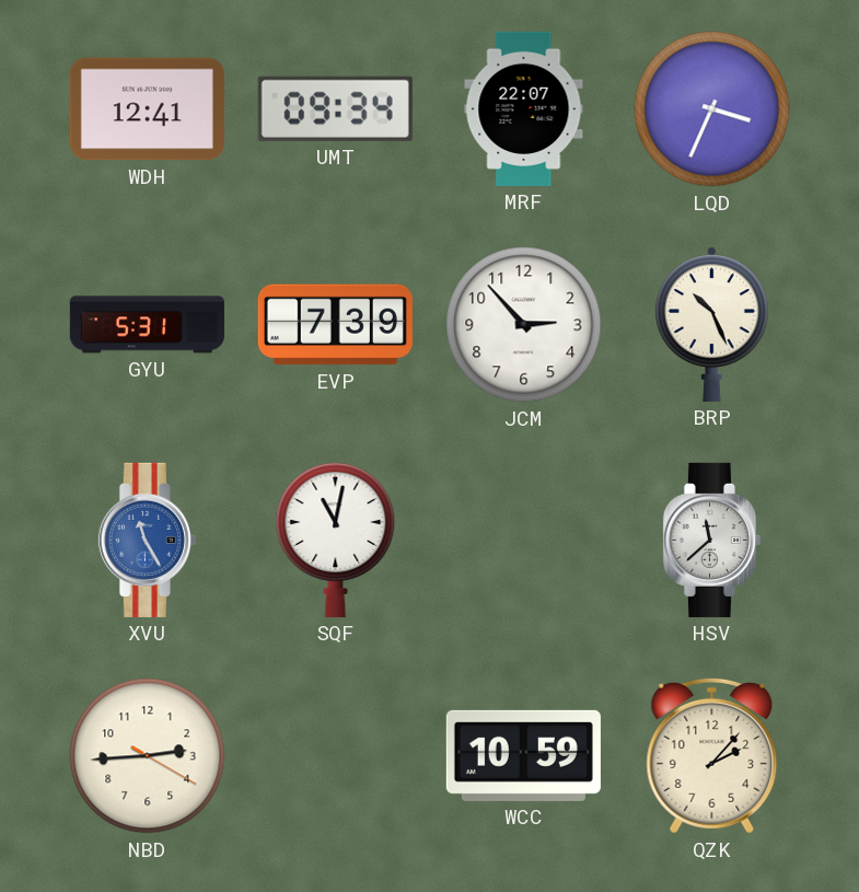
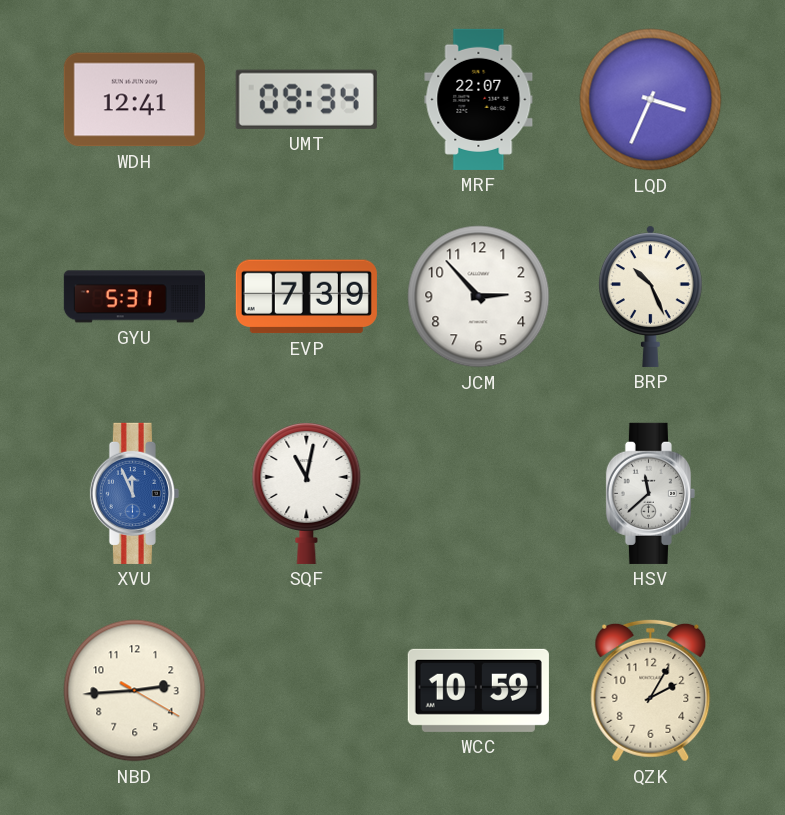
XVU: 11:25 -> 11:56 (134, 493)
QZK: 2:07 -> 2:05 (651, 690)
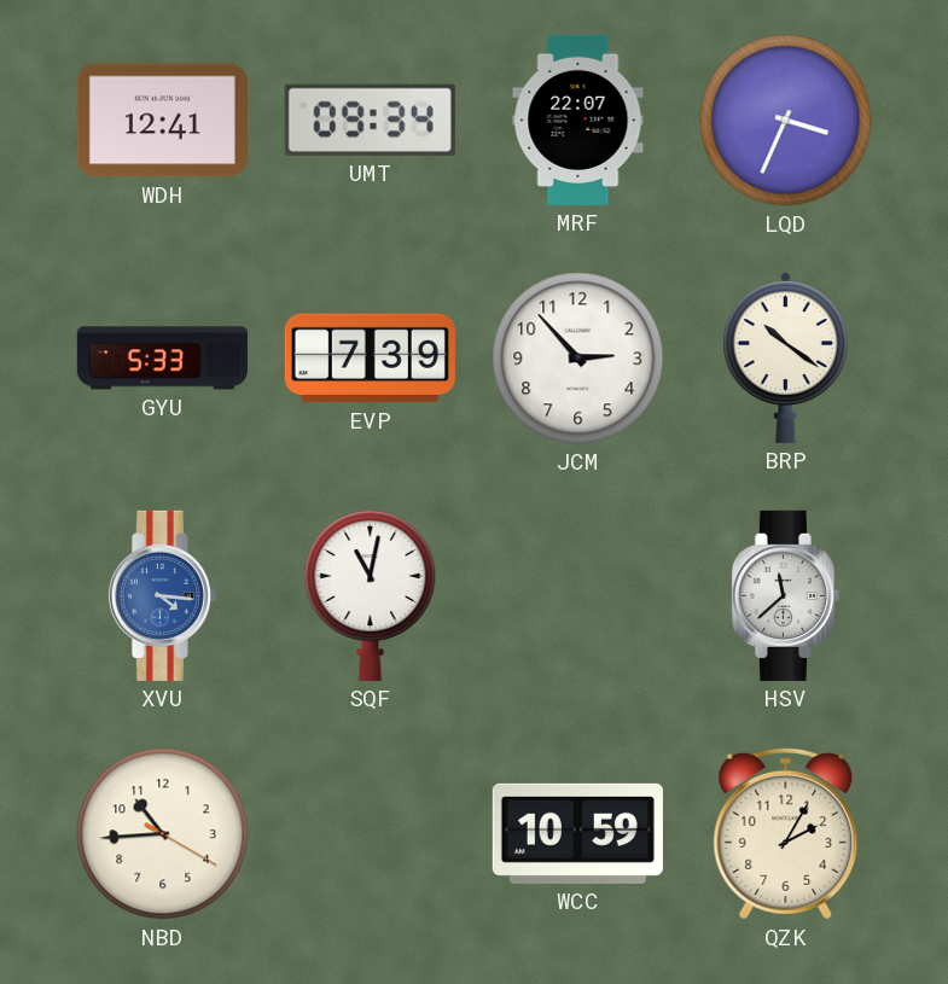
GYU: 5:31 -> 5:33 (162, 359)
BRP: 10:26 -> 10:21 (785, 357)
XVU: 11:56 -> 4:16 (162, 595)
NBD: 2:44 -> 10:44 (163, 834)
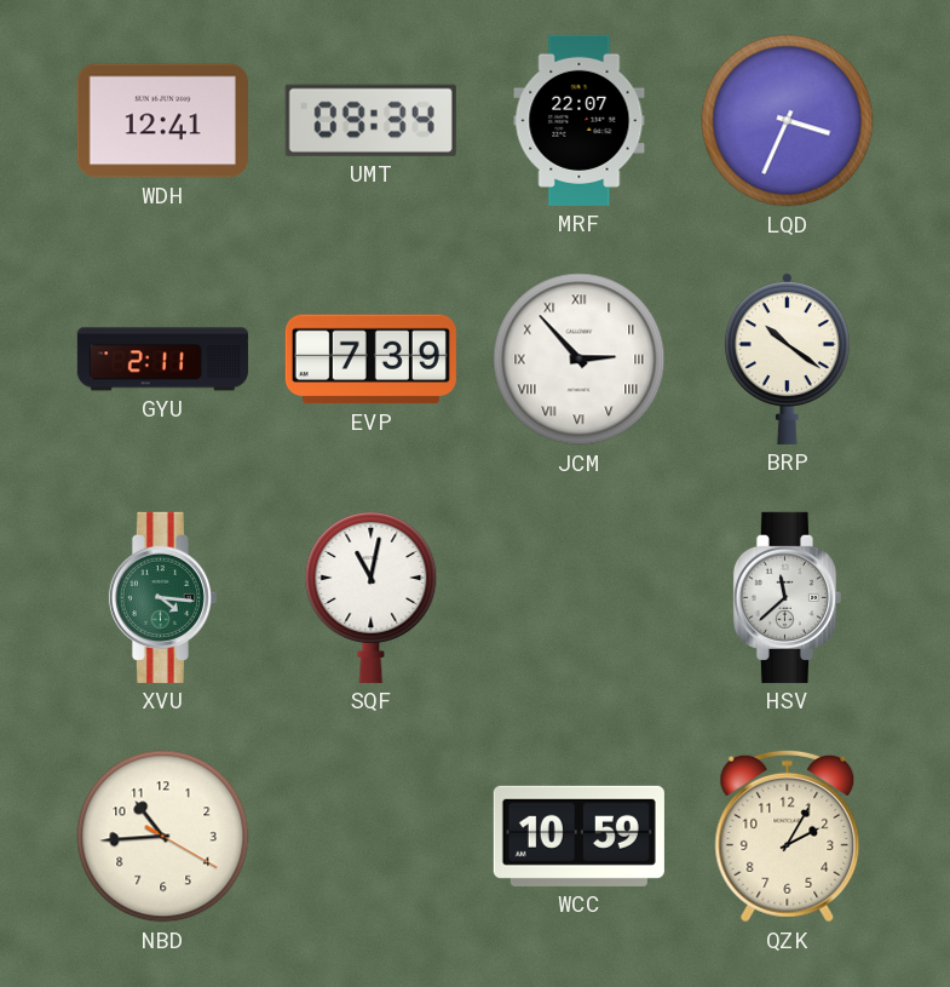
GYU: 5:33 -> 2:11 (162, 360)
JCM numerals: Arabic -> Roman (580, 360)
XVU dial: blue -> green (162, 597)
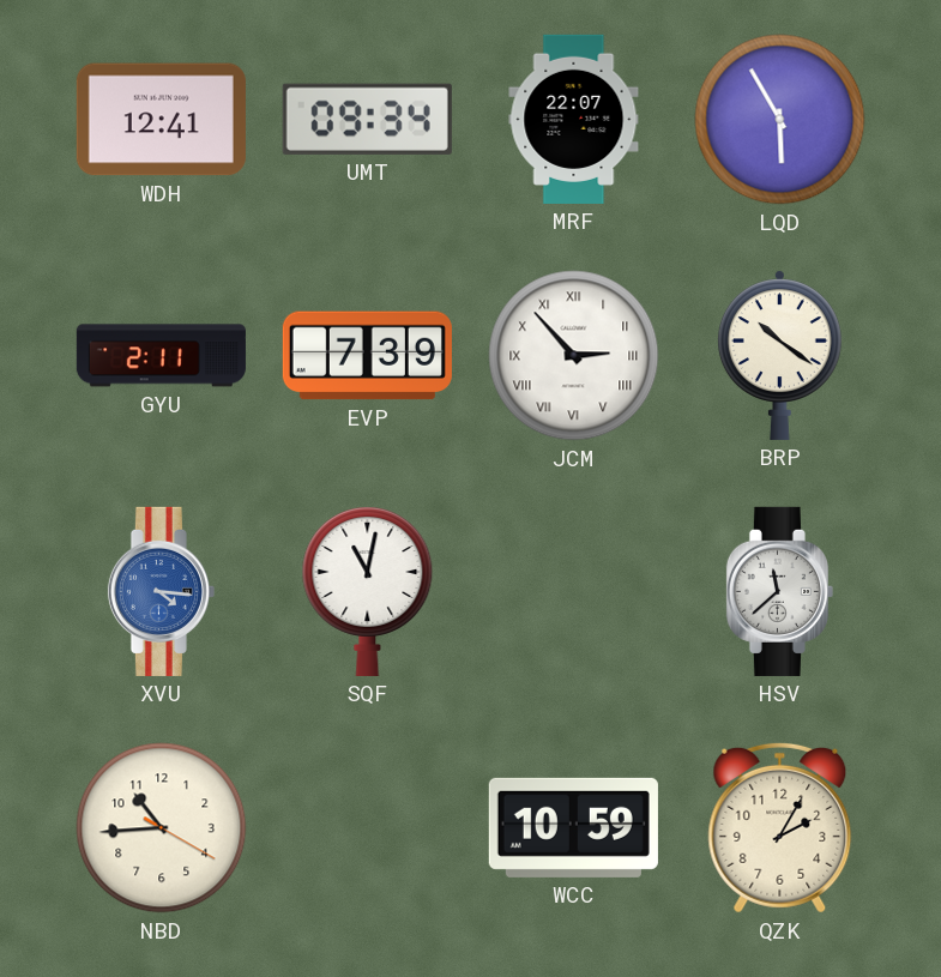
LQD: 3:34 -> 5:55 (780, 120)
XVU dial: green -> blue (161, 591)
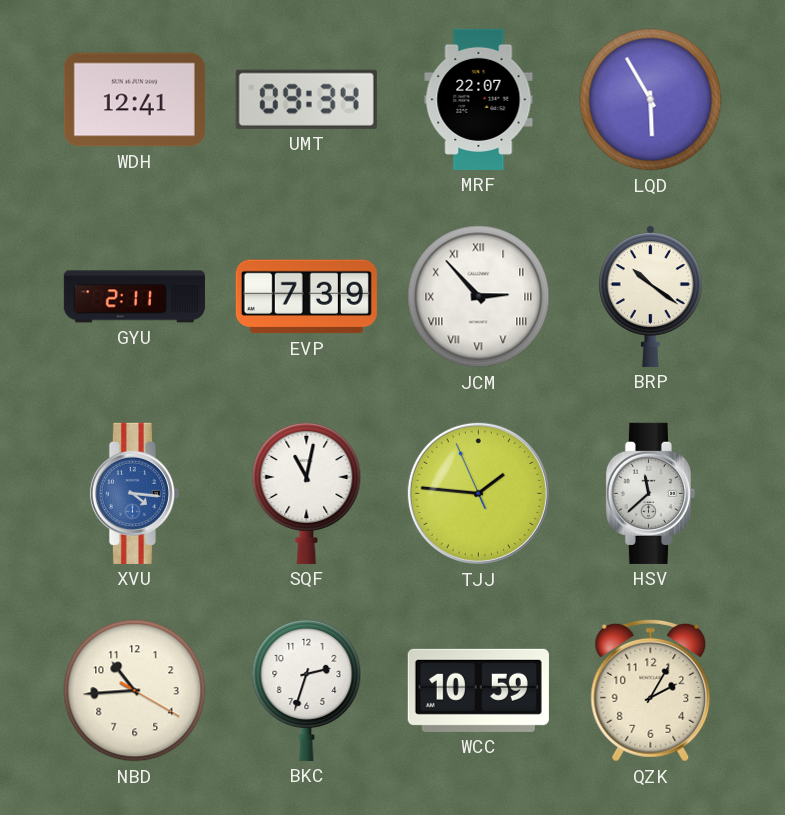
TJJ: none -> 1:45 (478, 493)
BKC: none -> 2:33 (307, 691)
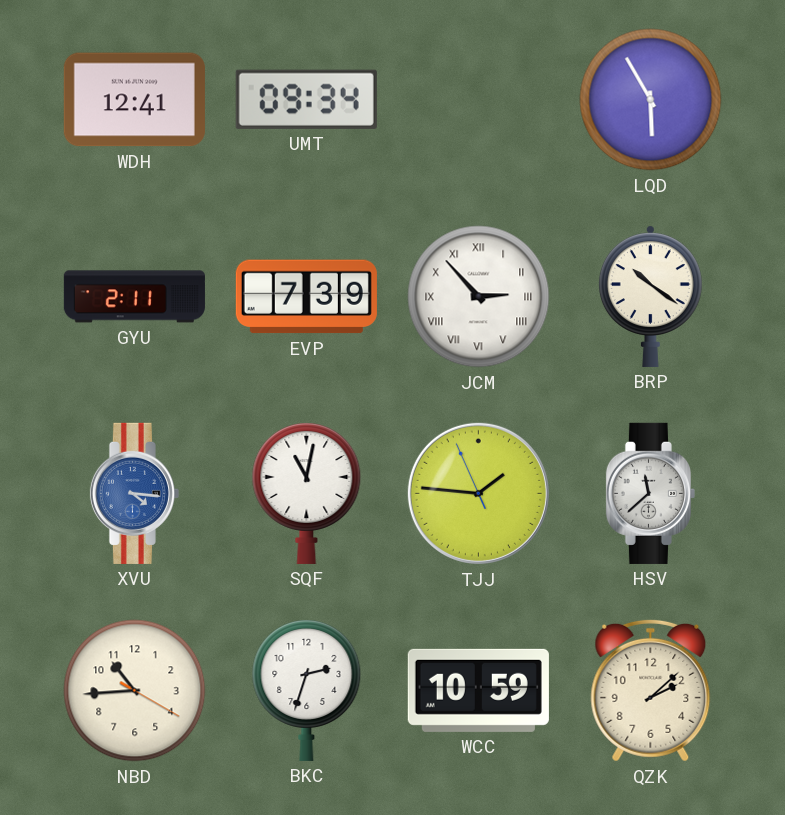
MRF: 22:07 -> none (479, 99)
QZK: 2:05 -> 2:08 (651, 690)
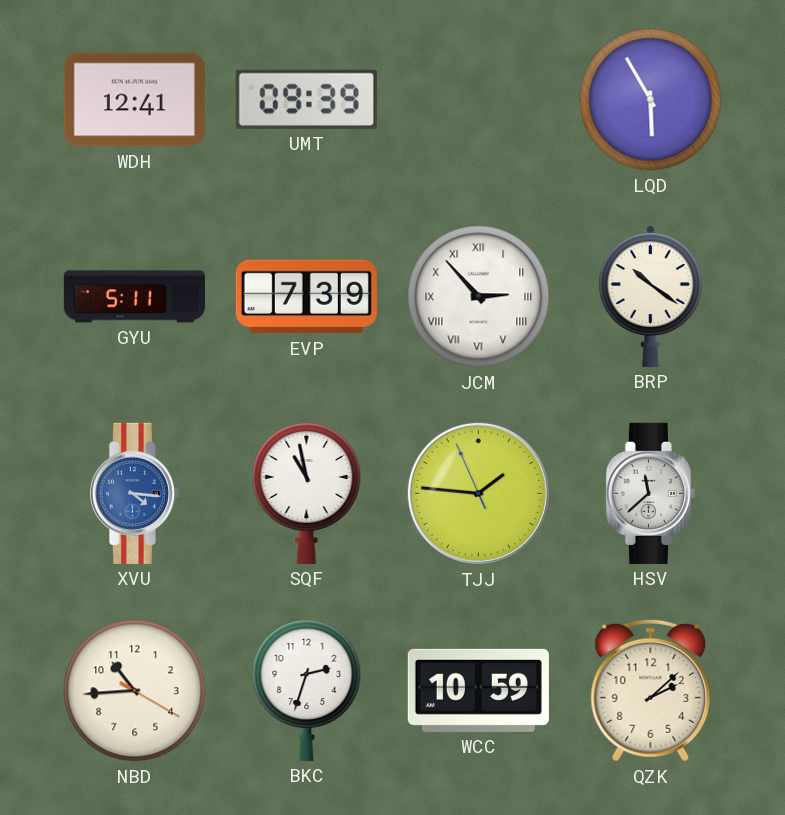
UMT: 09:34 -> 09:39 (306, 99)
GYU: 2:11 -> 5:11 (134, 297)
SQF: 11:02 -> 10:58 (307, 494)
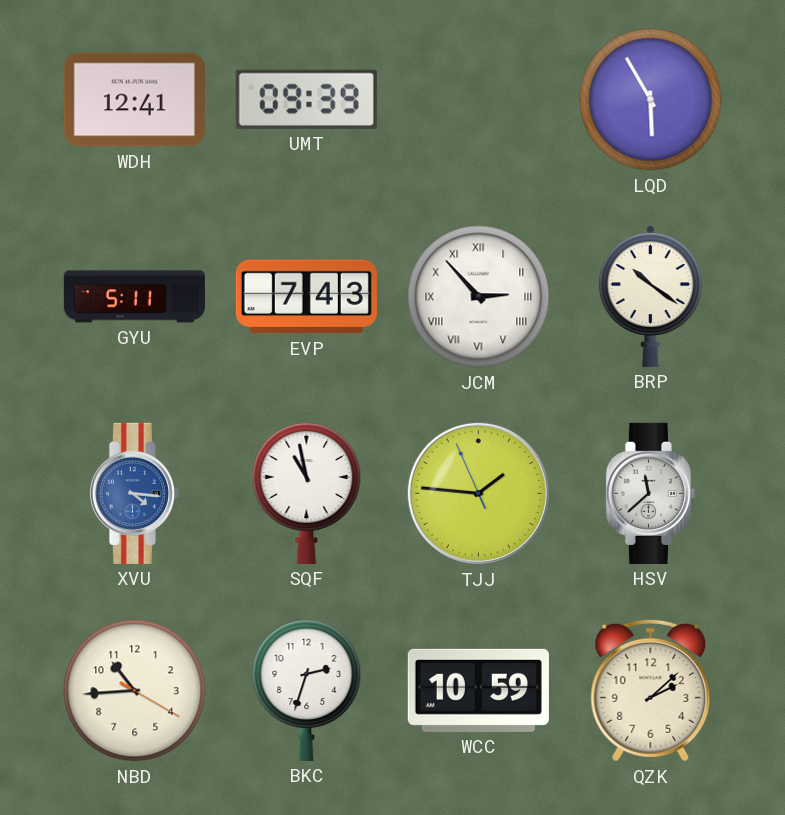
EVP: 7:39 -> 7:43 (306, 297)
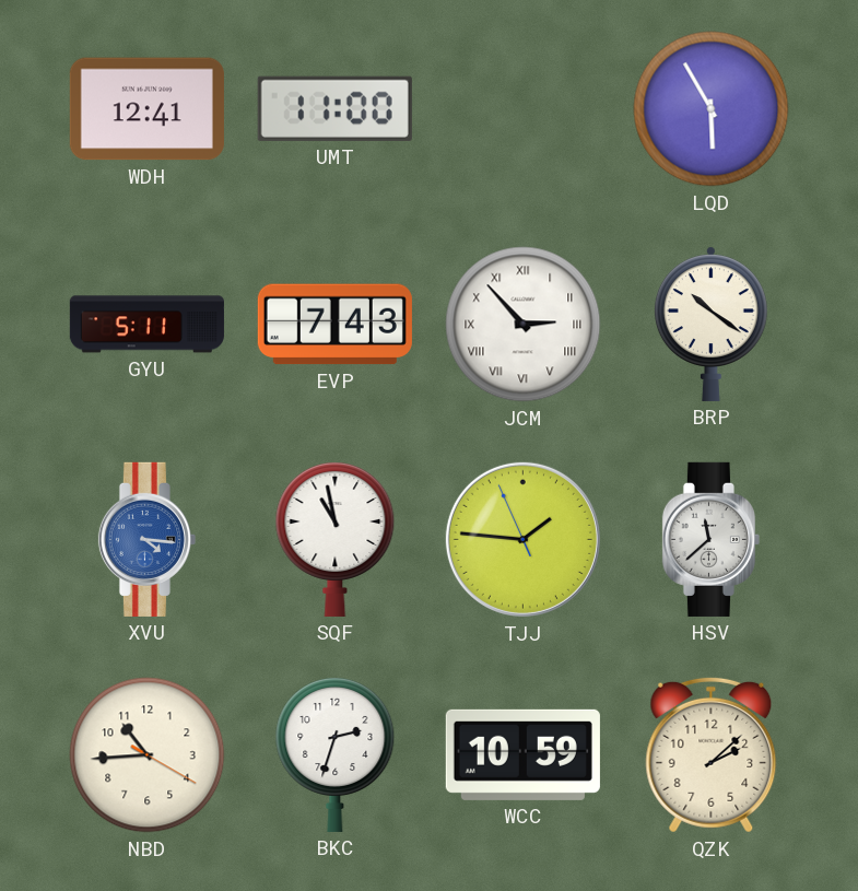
UMT: 09:39 -> 11:00 (334, 108)
